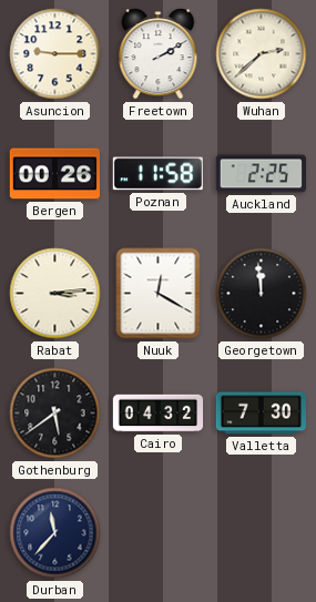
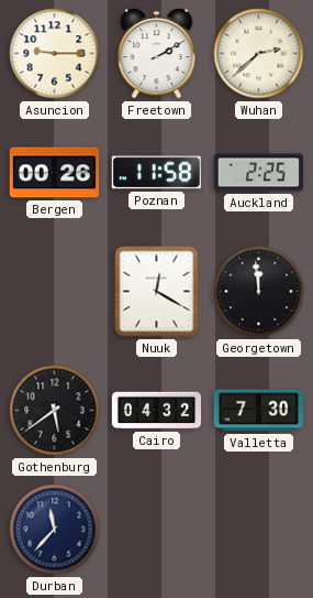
Rabat: 3:14 -> none (55, 294)
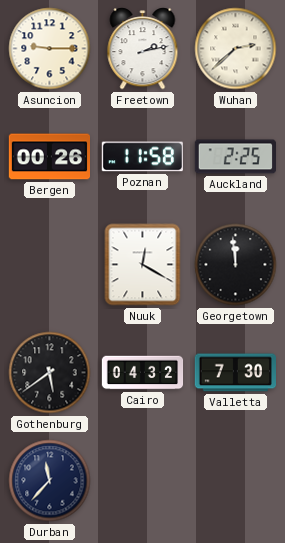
Freetown: 2:10 -> 2:13 (143, 49)
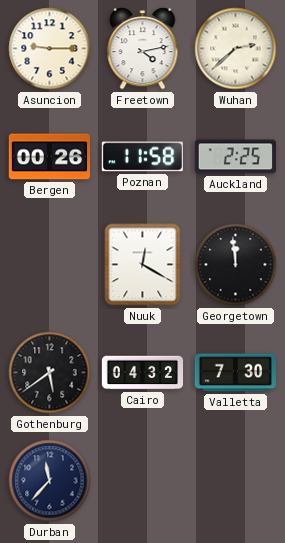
Freetown: 2:13 -> 4:13 (143, 49)
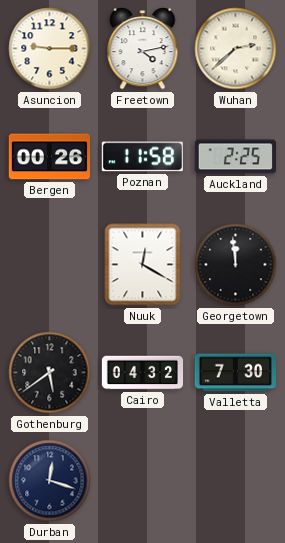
Durban: 11:37 -> 12:18 (50, 481)
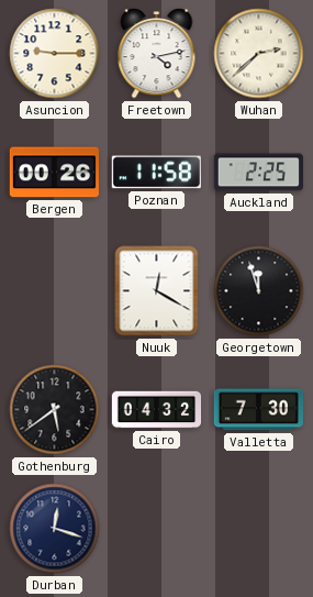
Georgetown: 11:59 -> 11:57 (259, 291)
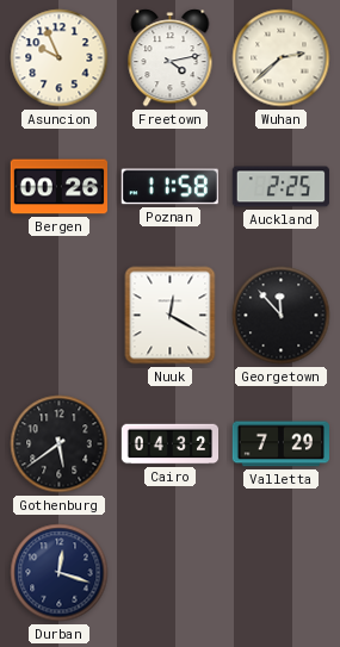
Asuncion: 9:15 -> 9:56 (60, 58)
Georgetown: 11:57 -> 11:53 (282, 316)
Valletta: 7:30 -> 7:29 (280, 444)
